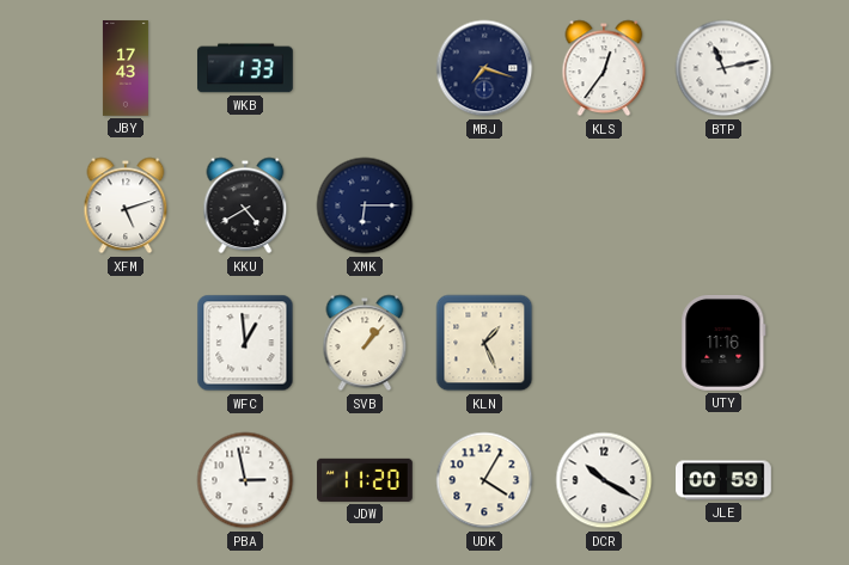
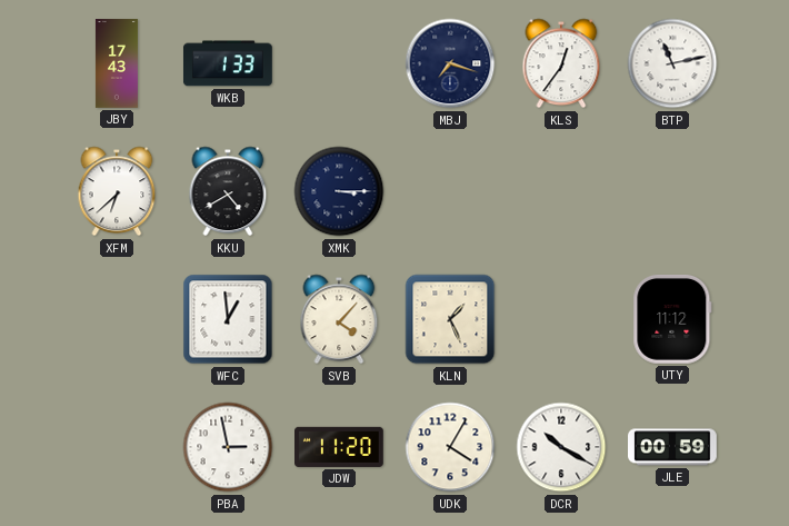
XFM: 5:12 -> 6:38 (117, 191)
XMK: 6:15 -> 3:15 (339, 191)
SVB: 1:07 -> 4:07 (339, 319)
UTY: 11:16 -> 11:12 (672, 319)
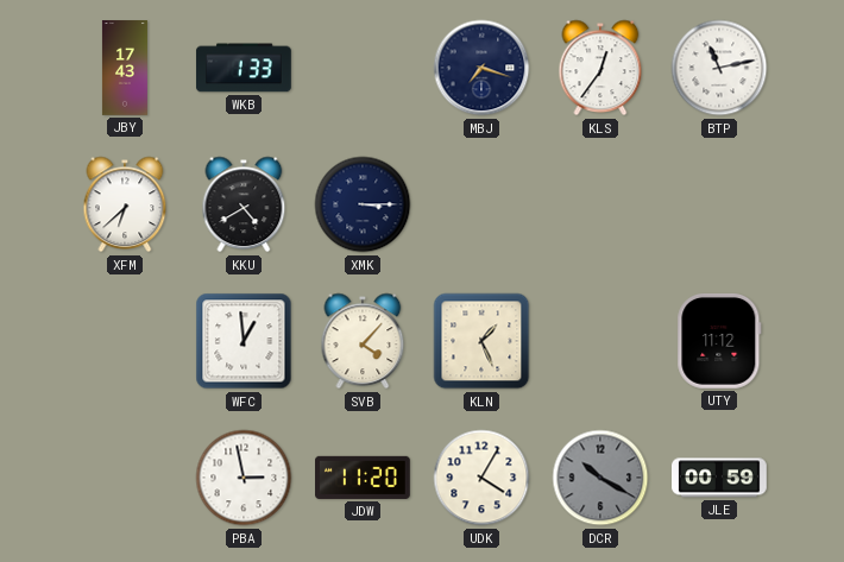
DCR dial: white -> grey (600, 478)
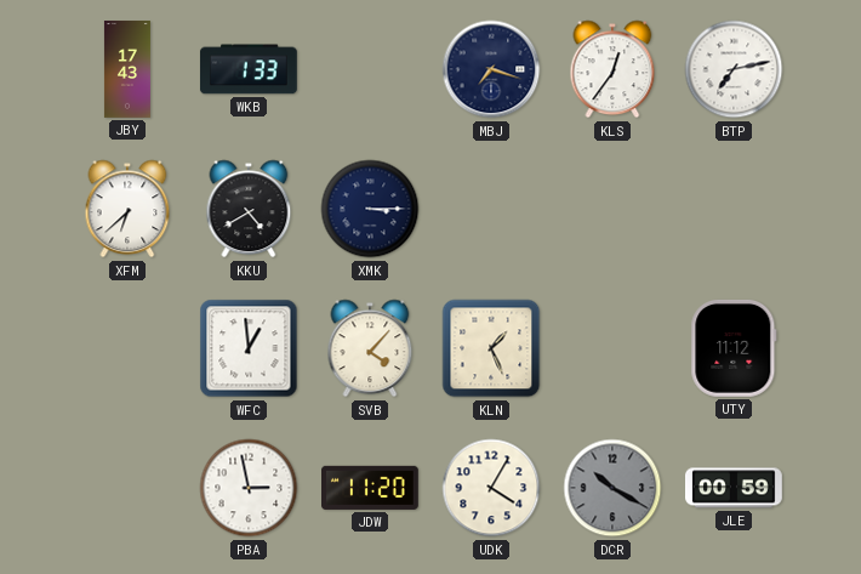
BTP: 11:13 -> 7:13 (734, 69)
